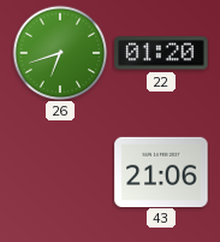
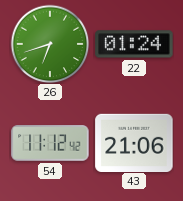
22: 01:20 -> 01:24 (134, 44)
54: none -> 11:12 (50, 143)
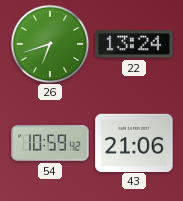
22: 01:24 -> 13:24 (134, 44)
54: 11:12 -> 10:59 (50, 143)
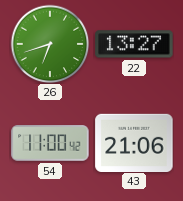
22: 13:24 -> 13:27 (134, 44)
54: 10:59 -> 11:00 (50, 143)
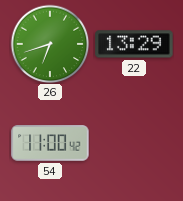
22: 13:27 -> 13:29 (134, 44)
43: 21:06 -> none (134, 142)
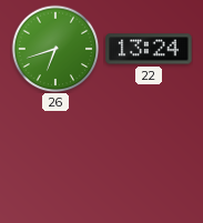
22: 13:29 -> 13:24 (149, 49)
54: 11:00 -> none (50, 143)
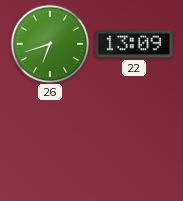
22: 13:24 -> 13:09 (134, 44)
